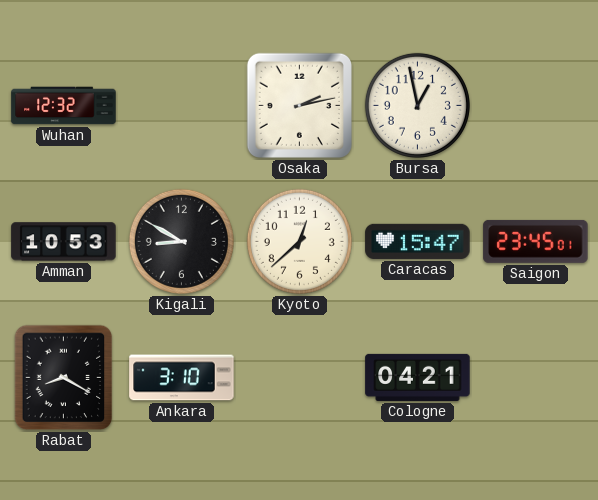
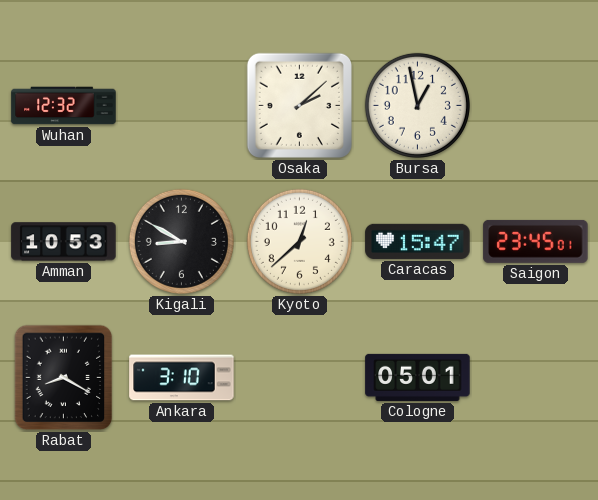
Osaka: 2:13 -> 2:08 (299, 105)
Cologne: 04:21 -> 05:01 (418, 377)
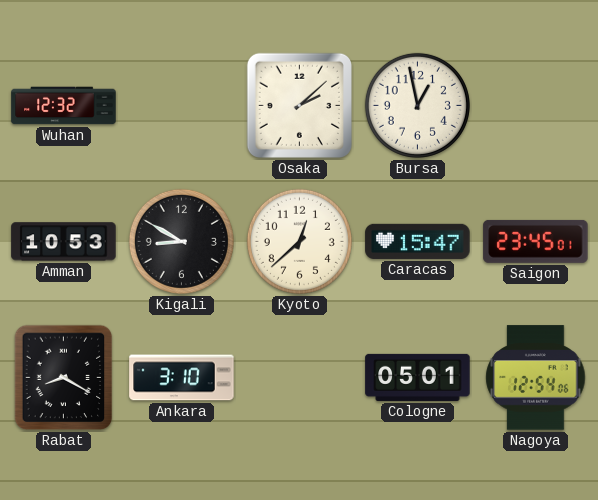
Nagoya: none -> 12:54 (536, 378)
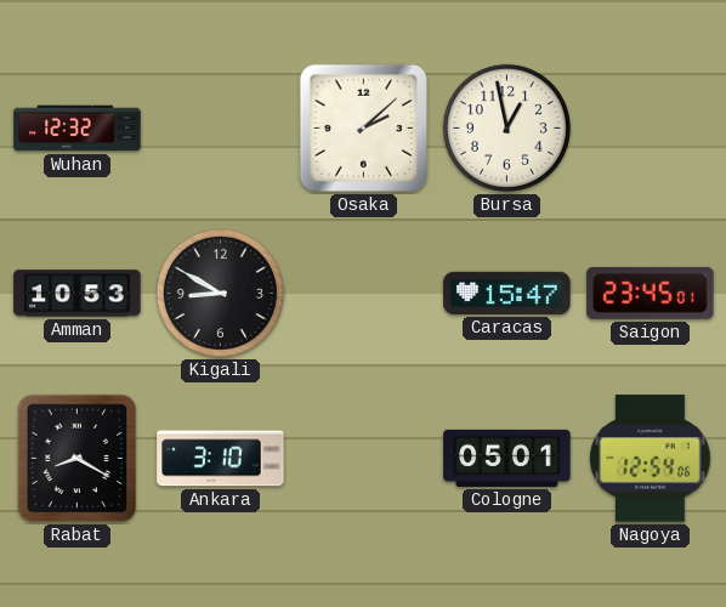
Kyoto: 12:38 -> none (299, 241)
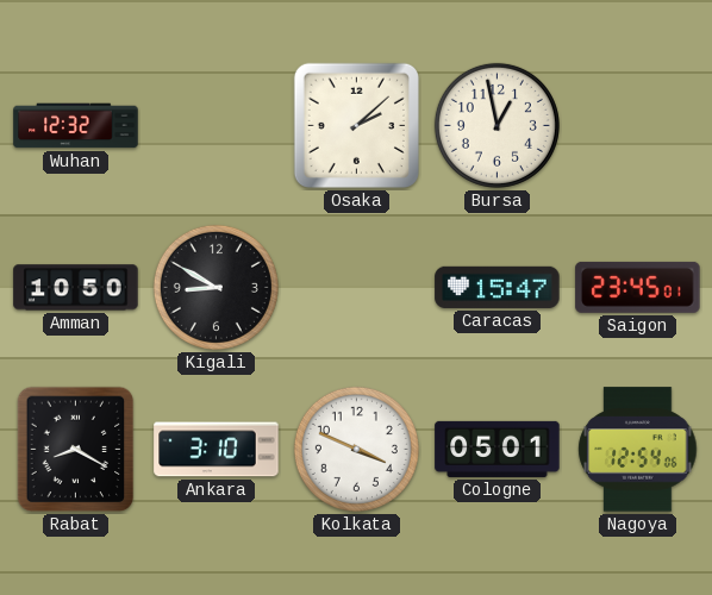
Amman: 10:53 -> 10:50 (76, 288)
Kolkata: none -> 3:49 (356, 449)
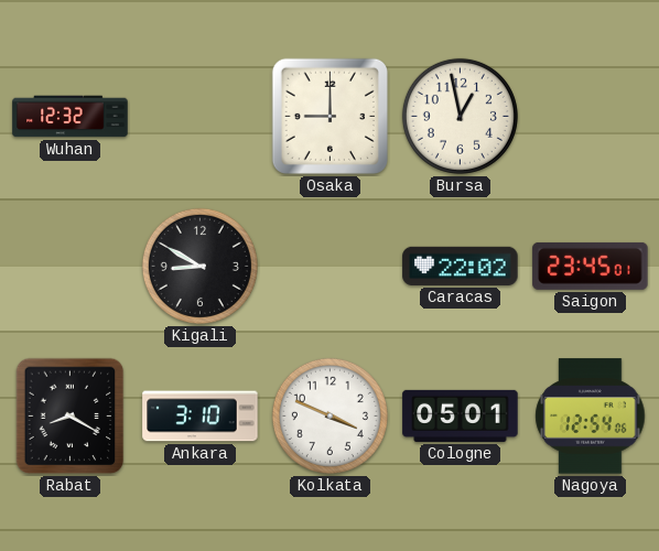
Osaka: 2:08 -> 9:00 (329, 116)
Amman: 10:50 -> none (76, 288)
Caracas: 15:47 -> 22:02 (461, 266)
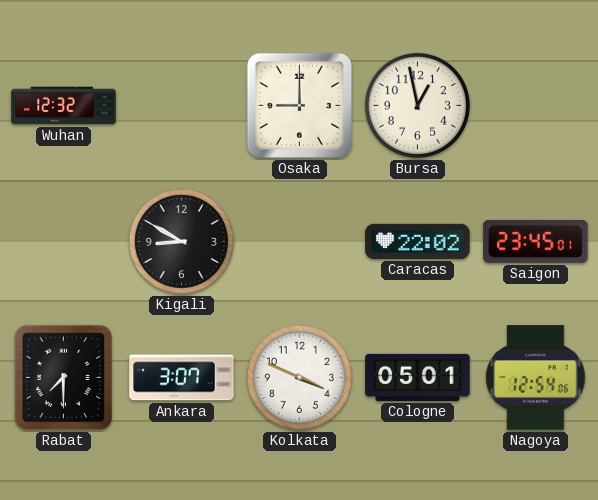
Rabat: 8:20 -> 7:30 (64, 378)
Ankara: 3:10 -> 3:07 (182, 378)
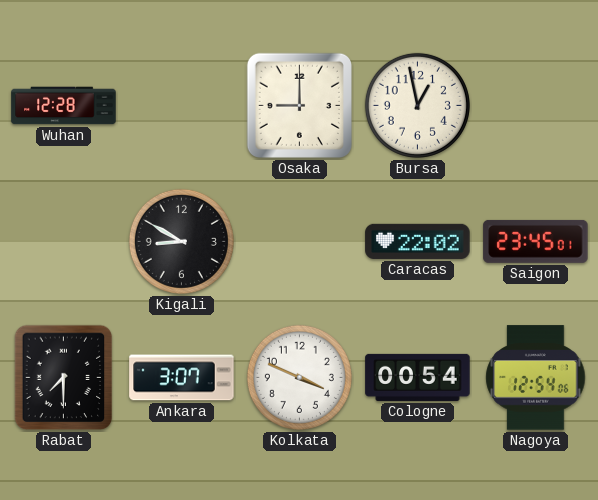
Wuhan: 12:32 -> 12:28 (64, 106)
Cologne: 05:01 -> 00:54 (418, 377)
